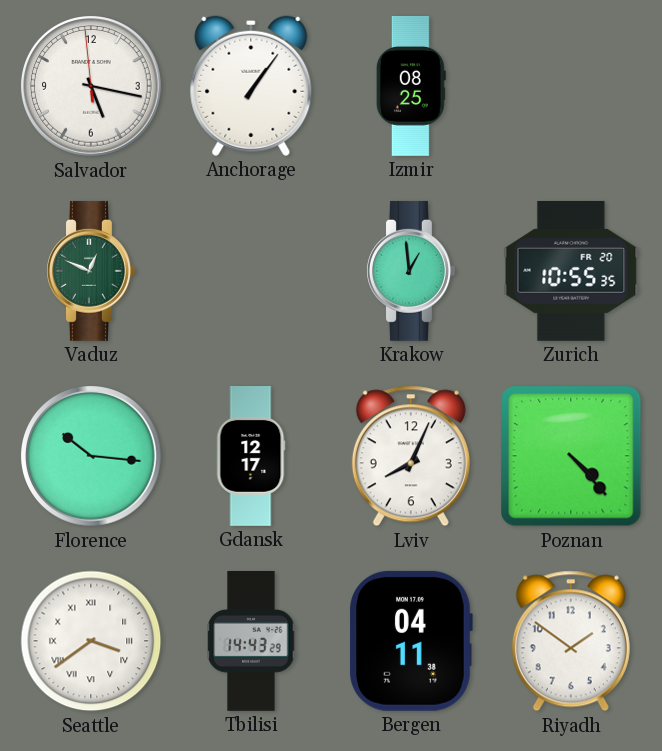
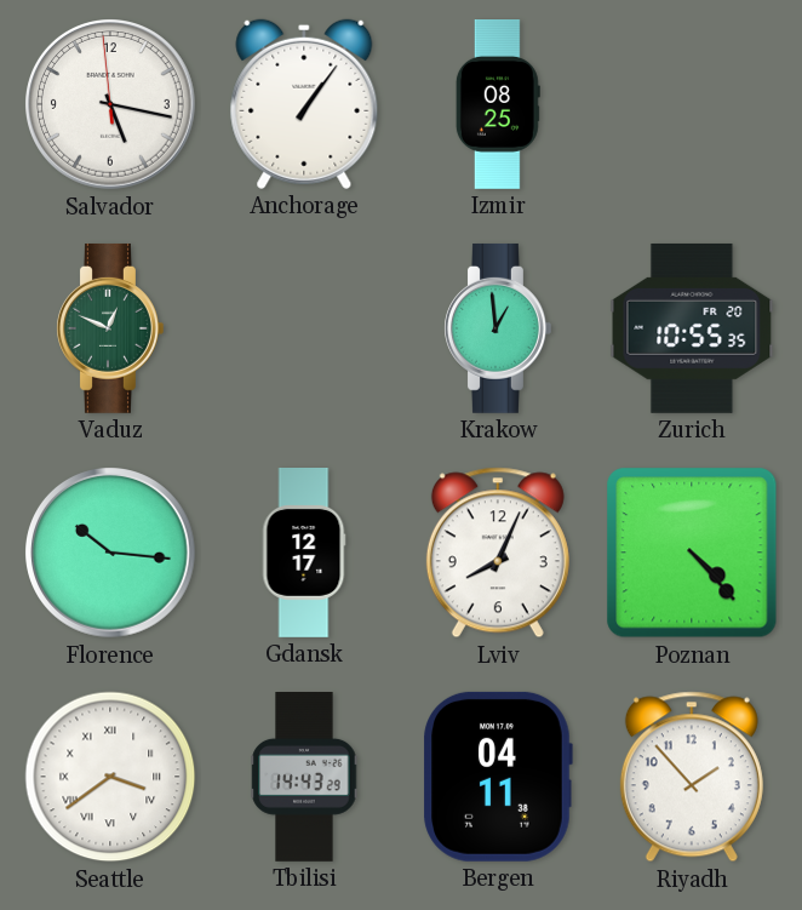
Riyadh: 1:51 -> 1:53 (692, 777)
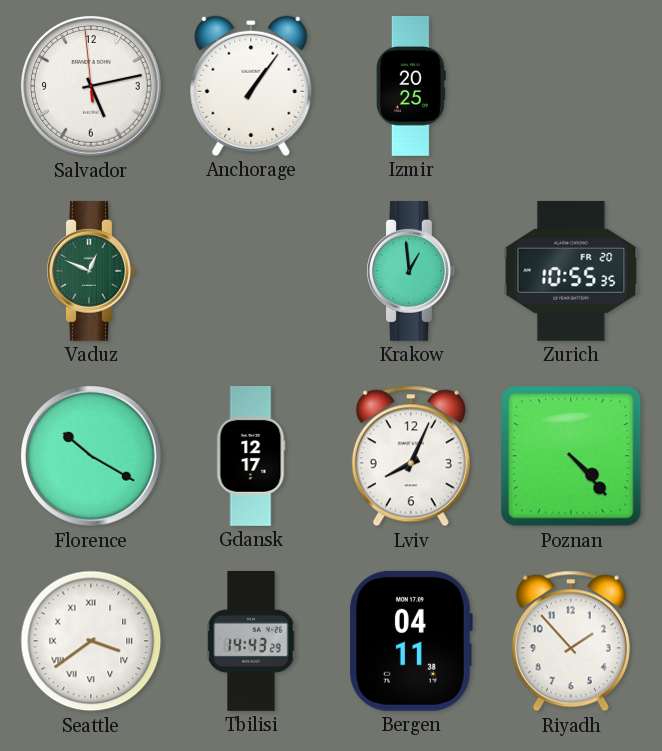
Salvador: 5:16 -> 5:12 (92, 87)
Izmir: 08:25 -> 20:25 (411, 87)
Florence: 10:16 -> 10:20 (92, 457)
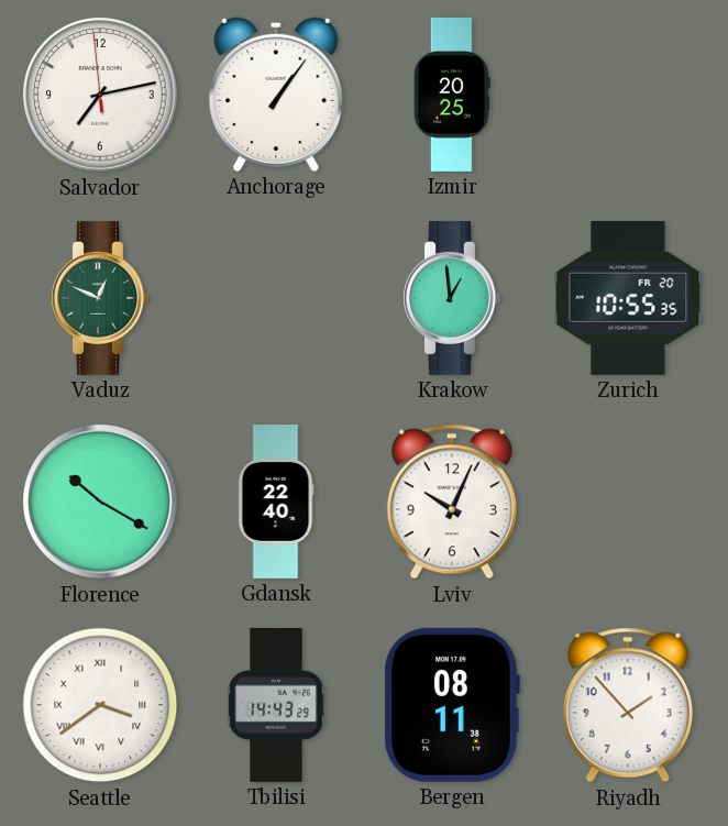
Salvador: 5:12 -> 7:12 (101, 96)
Gdansk: 12:17 -> 22:40 (276, 503)
Lviv: 8:04 -> 10:04 (452, 502)
Poznan: 4:23 -> none (571, 456)
Bergen: 04:11 -> 08:11 (452, 705)
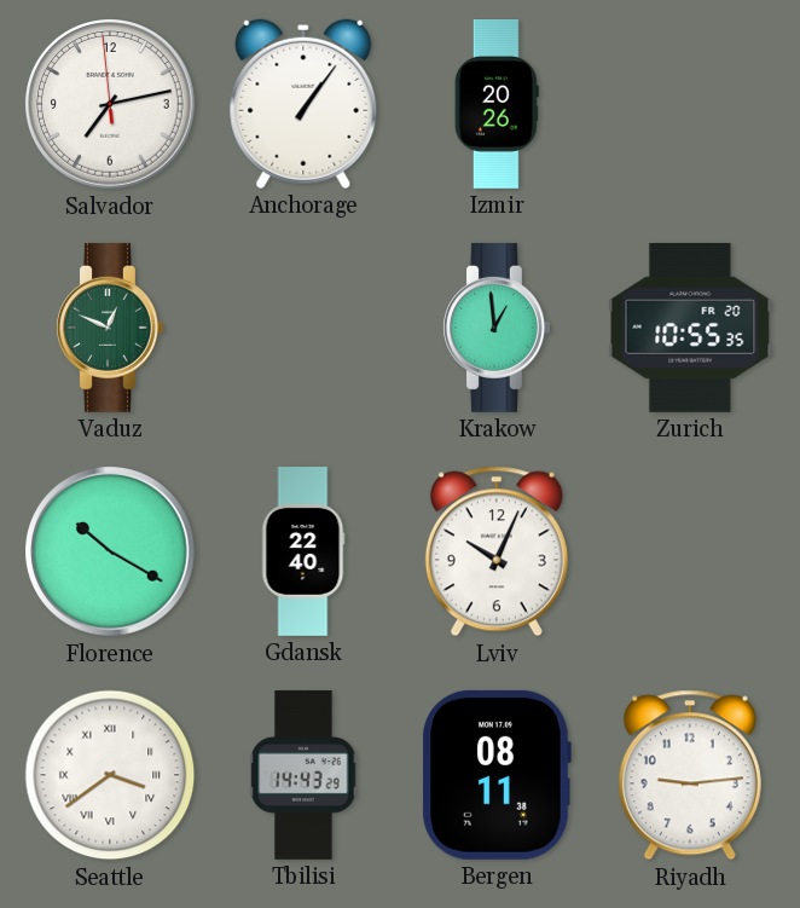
Izmir: 20:25 -> 20:26 (497, 105)
Riyadh: 1:53 -> 9:14 (690, 775)
